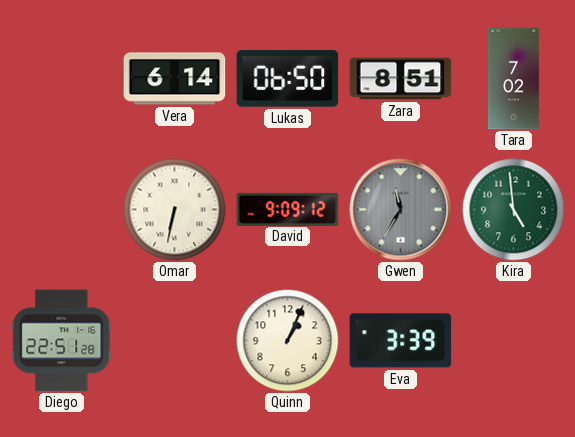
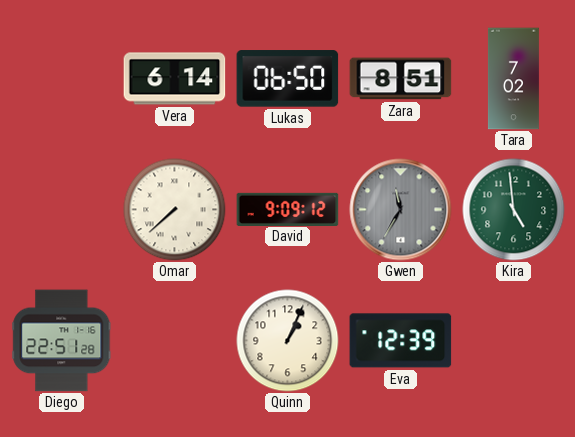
Omar: 6:32 -> 7:38 (175, 210)
Eva: 3:39 -> 12:39 (401, 341)
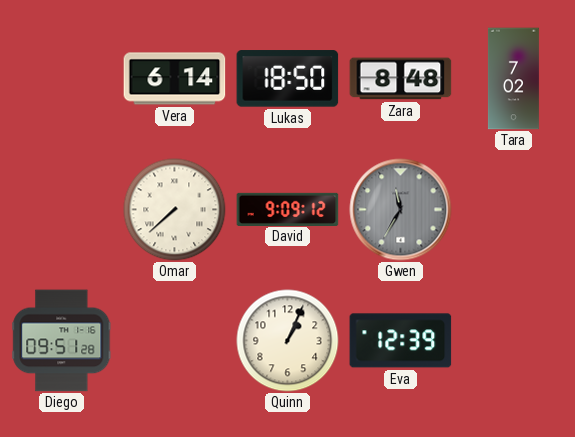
Lukas: 06:50 -> 18:50 (288, 79)
Zara: 8:51 -> 8:48 (401, 79)
Kira: 4:59 -> none (514, 210)
Diego: 22:51 -> 09:51 (62, 341)
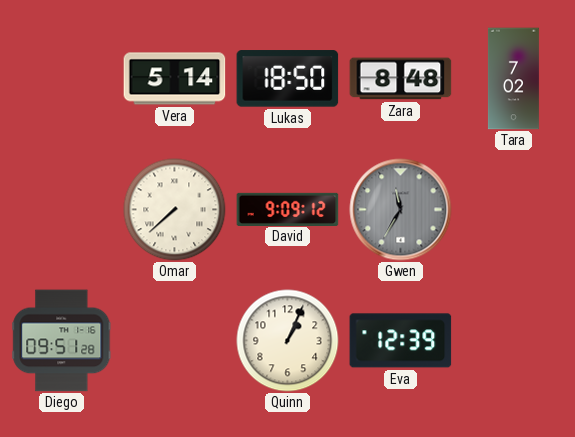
Vera: 6:14 -> 5:14 (175, 79)
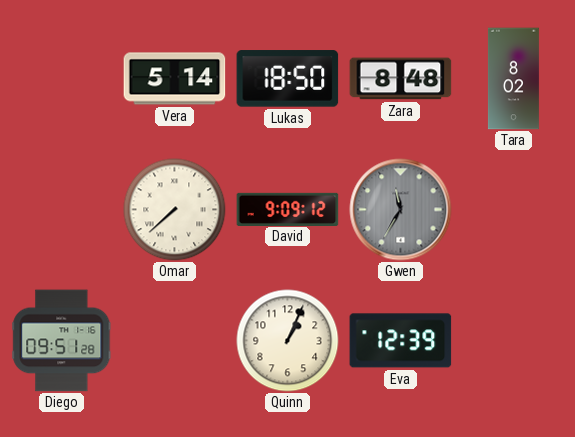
Tara: 7:02 -> 8:02 (513, 79)
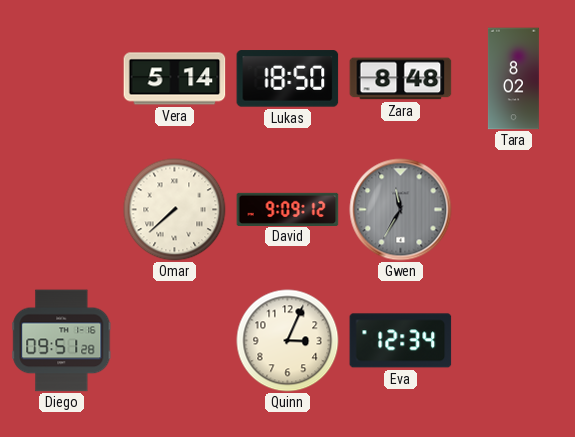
Quinn: 1:04 -> 3:04 (288, 341)
Eva: 12:39 -> 12:34 (401, 341)
